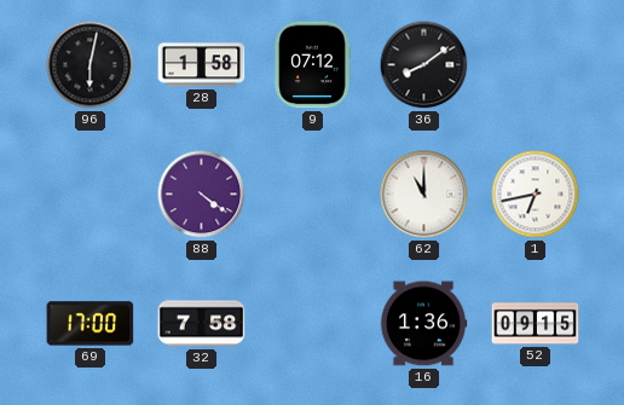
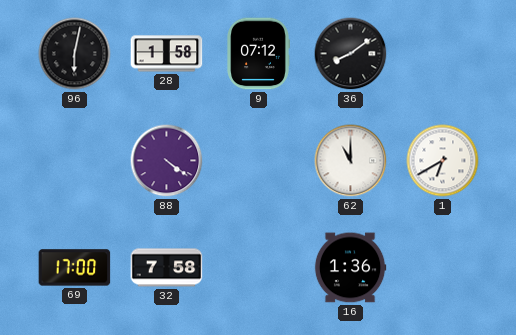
1: 6:43 -> 6:40 (443, 161)
52: 09:15 -> none (536, 324)
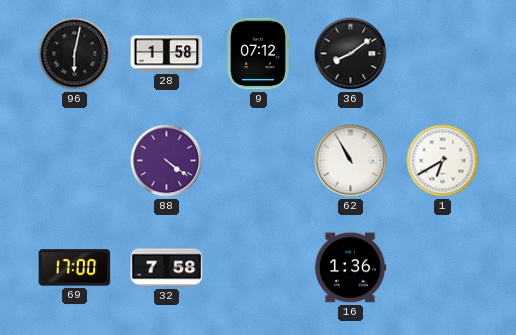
62: 11:00 -> 10:55 (351, 161)
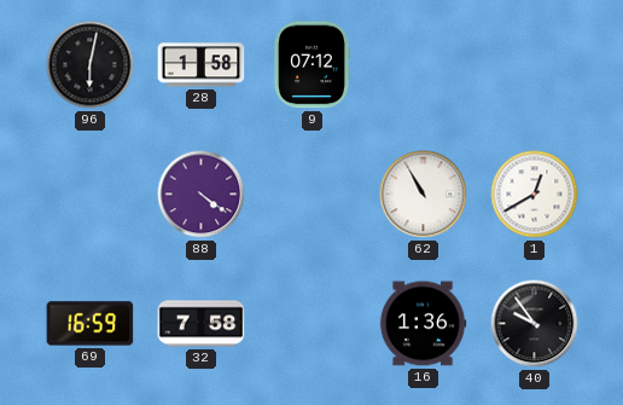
36: 8:09 -> none (351, 54)
1: 6:40 -> 12:40 (535, 195)
69: 17:00 -> 16:59 (91, 324)
40: none -> 9:54 (535, 324)
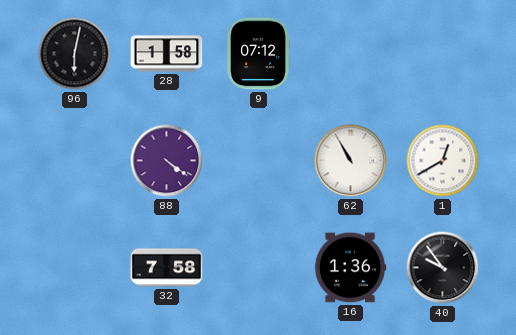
69: 16:59 -> none (91, 324)
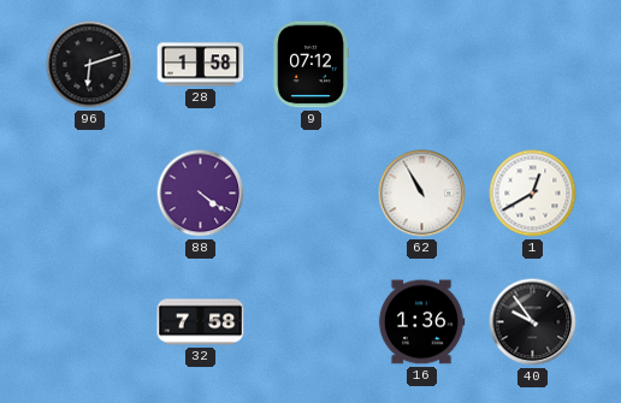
96: 6:02 -> 6:12 (90, 65)
